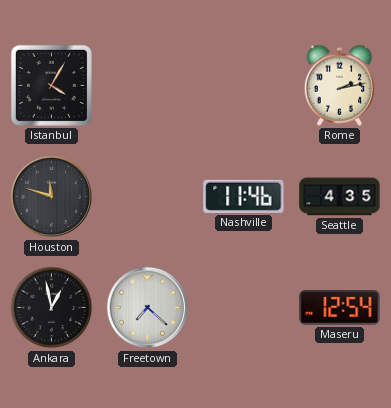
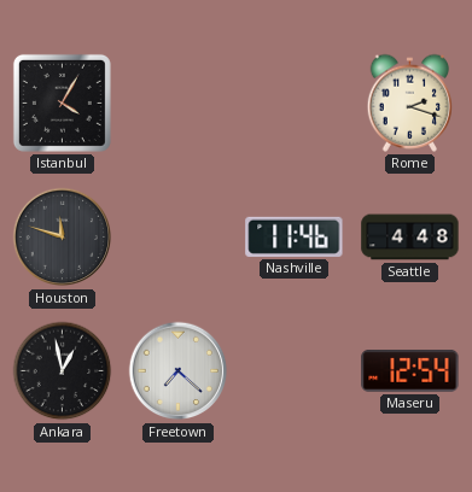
Rome: 2:13 -> 2:18 (410, 102)
Seattle: 4:35 -> 4:48 (410, 238)
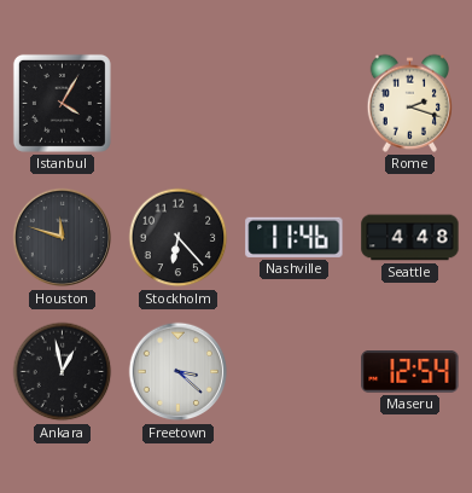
Stockholm: none -> 6:23 (179, 238)
Freetown: 7:22 -> 3:22 (179, 372)
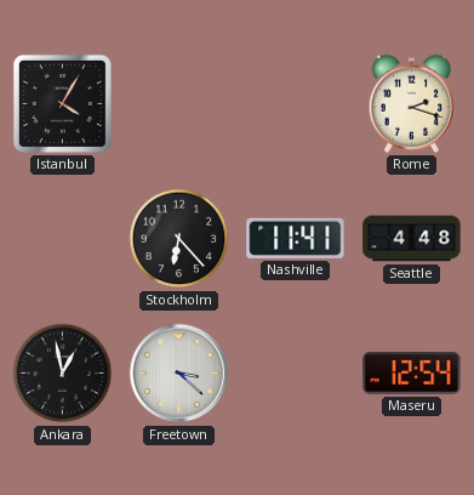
Houston: 11:48 -> none (63, 238)
Nashville: 11:46 -> 11:41 (296, 238)
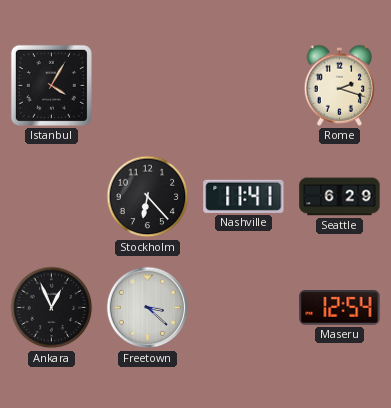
Seattle: 4:48 -> 6:29 (340, 197)
Ankara: 12:58 -> 12:56 (52, 308)
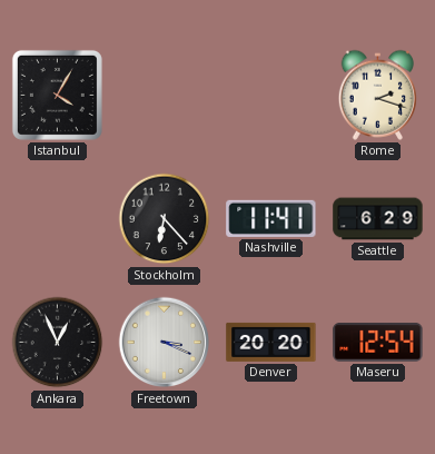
Freetown: 3:22 -> 3:19 (165, 343)
Denver: none -> 20:20 (271, 342)
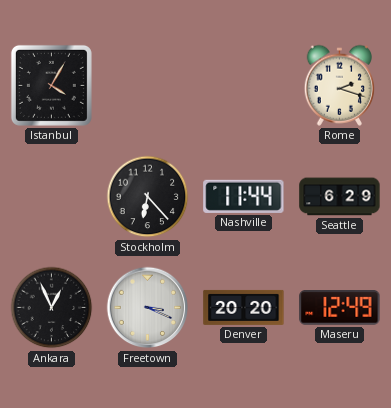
Nashville: 11:41 -> 11:44 (244, 196)
Maseru: 12:54 -> 12:49 (340, 308)
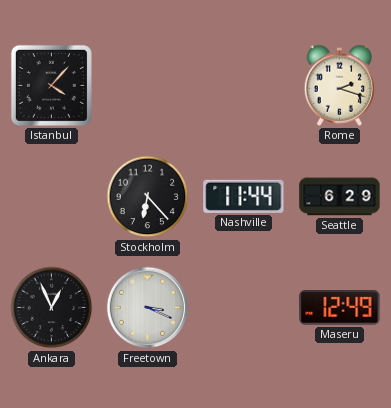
Istanbul: 4:05 -> 4:07 (51, 85)
Denver: 20:20 -> none (244, 307)
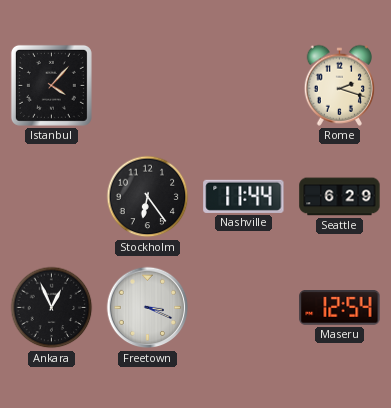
Stockholm: 6:23 -> 6:24 (148, 197)
Maseru: 12:49 -> 12:54 (340, 308)
